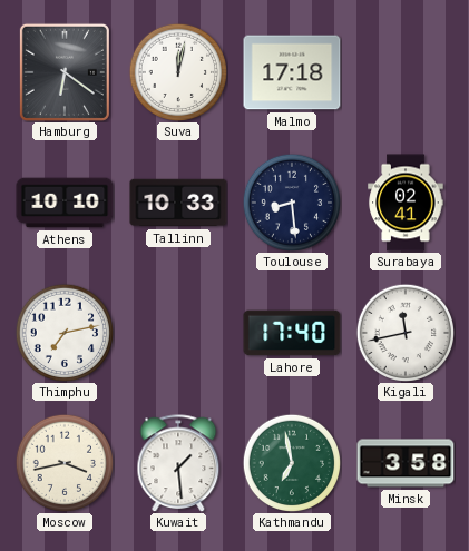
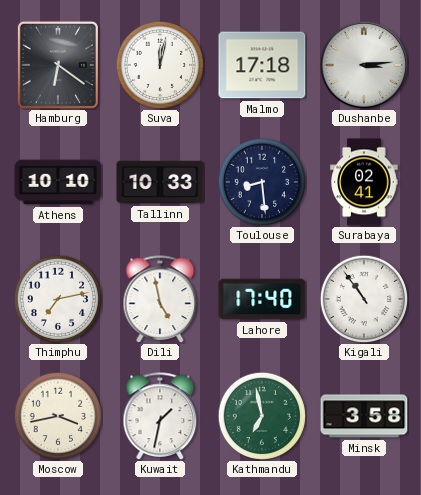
Dushanbe: none -> 3:14 (363, 64)
Dili: none -> 4:58 (160, 299)
Kigali: 11:43 -> 10:54 (364, 299)
Kuwait: 1:29 -> 1:32 (160, 416)
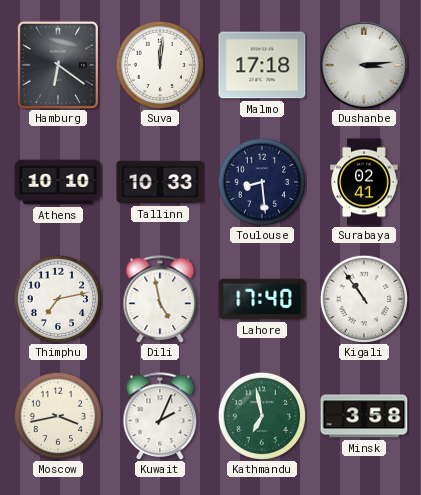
Suva: 12:02 -> 12:01 (160, 65)
Kuwait: 1:32 -> 2:04 (160, 416)
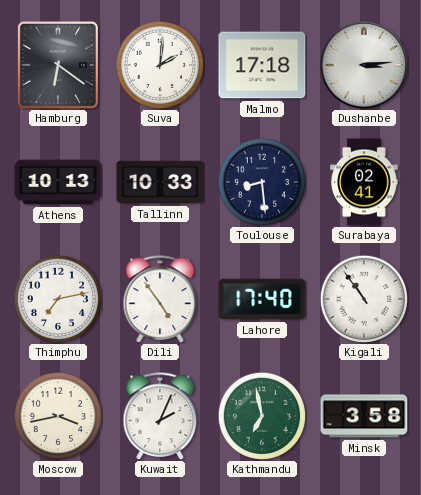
Suva: 12:01 -> 2:01 (160, 65)
Athens: 10:10 -> 10:13 (58, 182)
Dili: 4:58 -> 4:54 (160, 299)
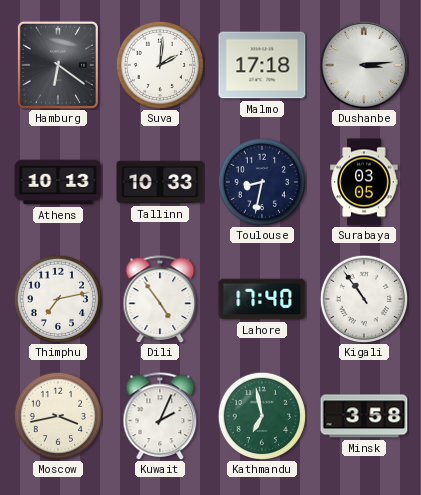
Toulouse: 8:29 -> 8:32 (262, 182)
Surabaya: 02:41 -> 03:05 (364, 182)
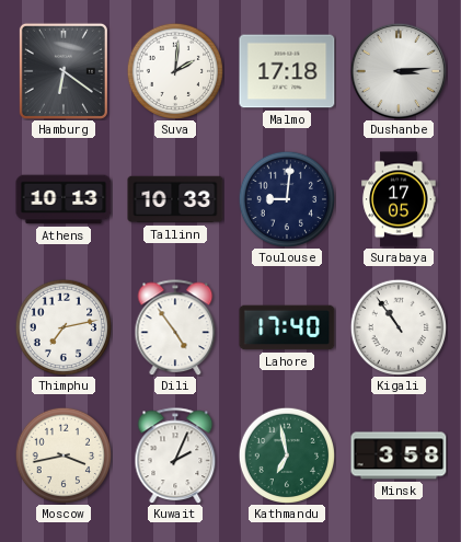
Toulouse: 8:32 -> 9:01 (287, 199)
Surabaya: 03:05 -> 17:05 (399, 199)
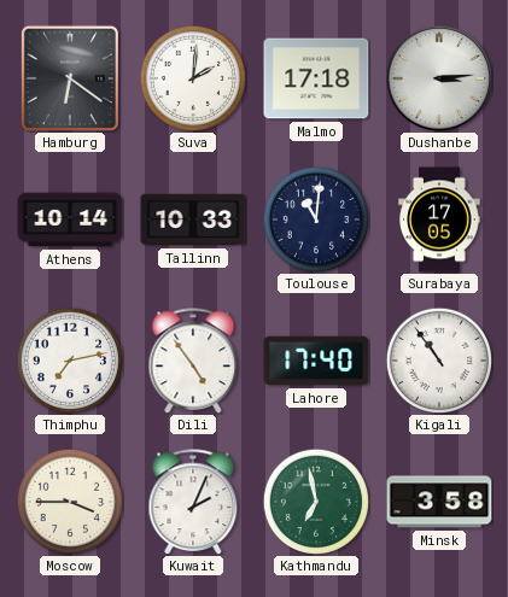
Athens: 10:13 -> 10:14 (70, 220)
Toulouse: 9:01 -> 11:01 (316, 220)
Moscow: 3:43 -> 3:45 (70, 502)
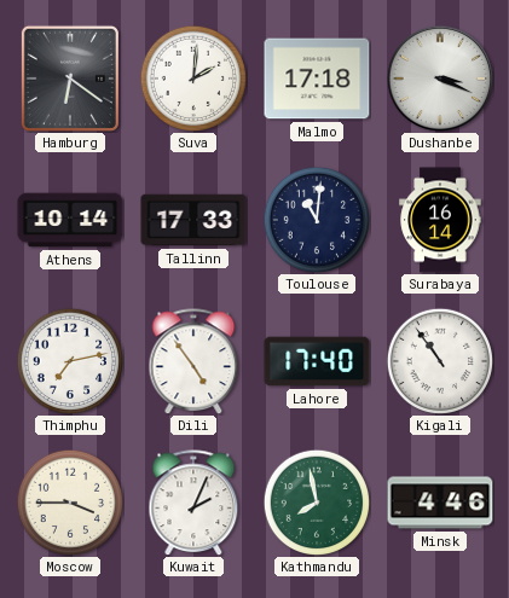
Dushanbe: 3:14 -> 3:19 (439, 77)
Tallinn: 10:33 -> 17:33 (193, 220)
Surabaya: 17:05 -> 16:14 (440, 220)
Kathmandu: 6:58 -> 7:58 (317, 503)
Minsk: 3:58 -> 4:46 (440, 503)
